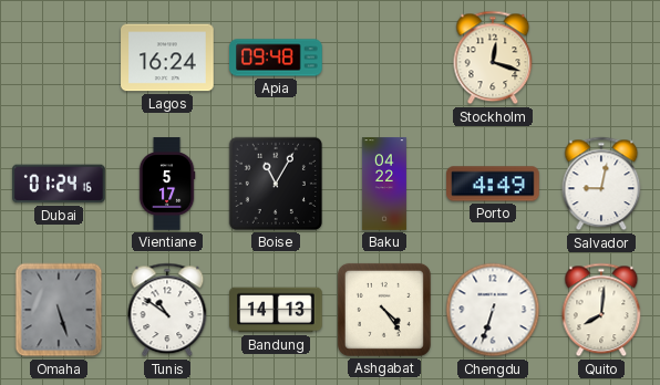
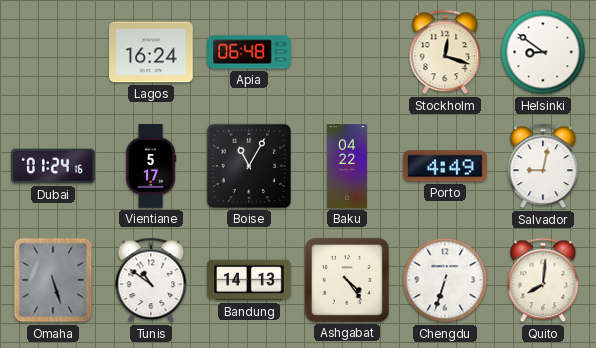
Apia: 09:48 -> 06:48 (249, 52)
Helsinki: none -> 8:51 (543, 52)
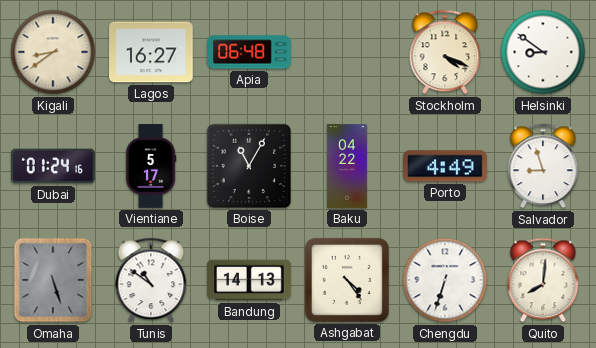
Kigali: none -> 8:39 (53, 52)
Lagos: 16:24 -> 16:27 (151, 52)
Stockholm: 12:18 -> 4:19 (445, 52)
Salvador: 9:02 -> 8:57 (543, 166)
